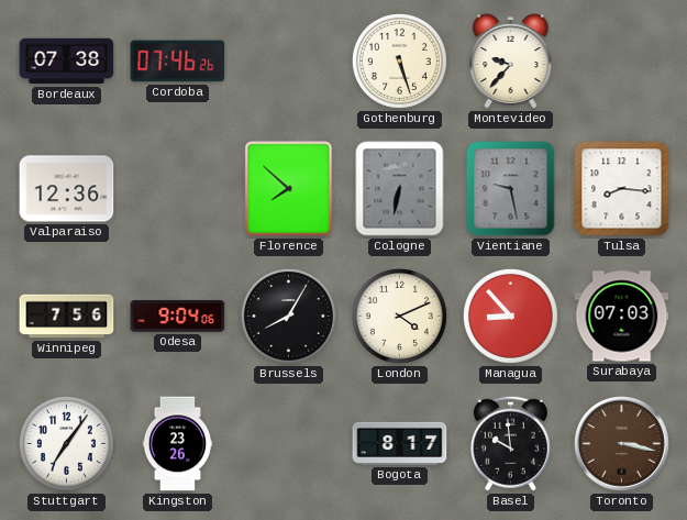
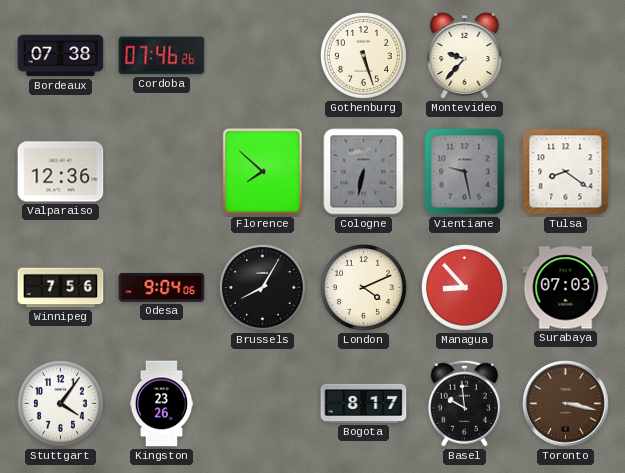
Tulsa: 8:16 -> 8:21 (566, 172)
Stuttgart: 7:06 -> 4:06 (60, 403)
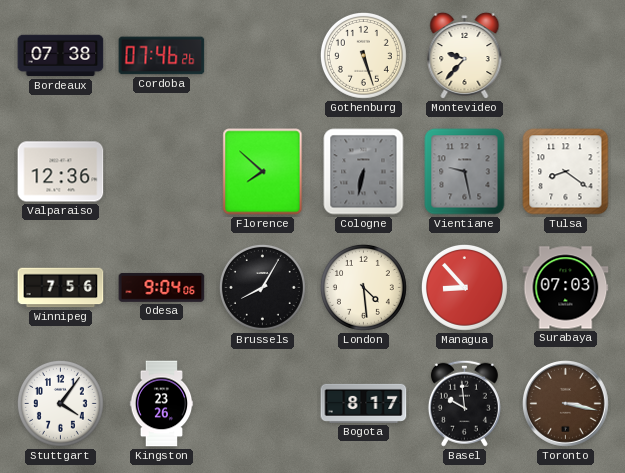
London: 4:11 -> 4:29 (363, 287)
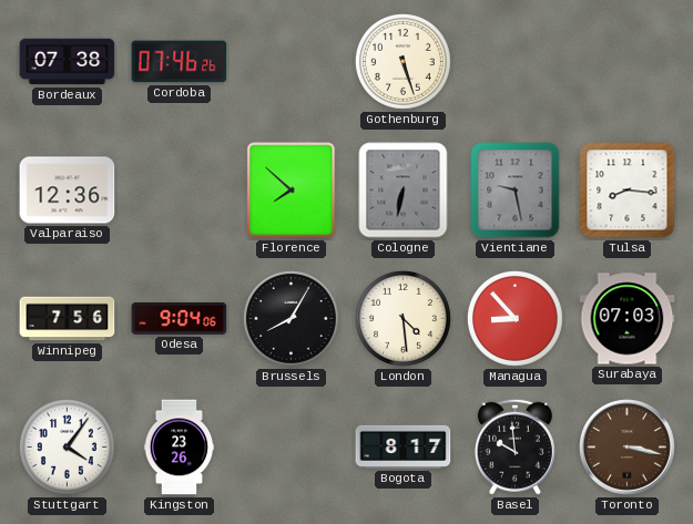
Montevideo: 9:37 -> none (465, 56)
Tulsa: 8:21 -> 8:16 (628, 191)
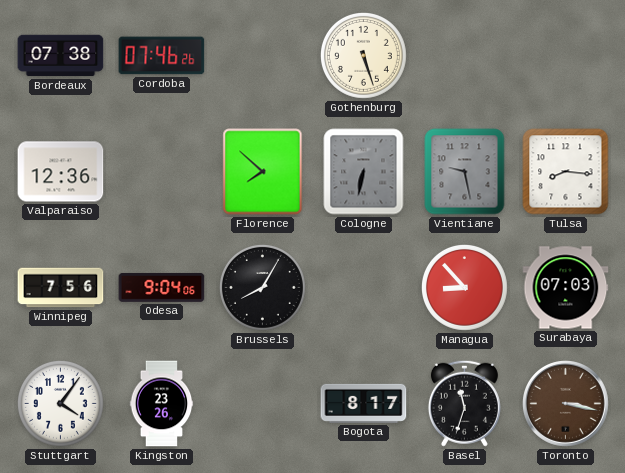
London: 4:29 -> none (402, 318)
Basel: 9:59 -> 11:33 (464, 403)
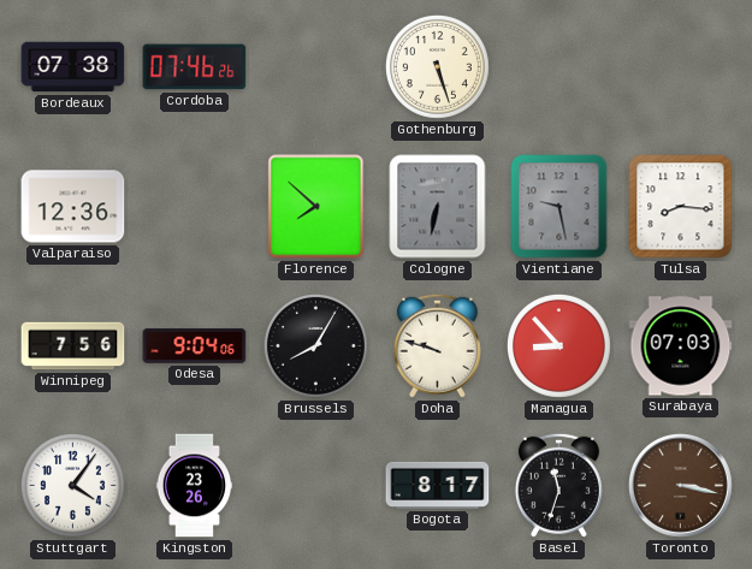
Doha: none -> 9:48 (437, 345)
